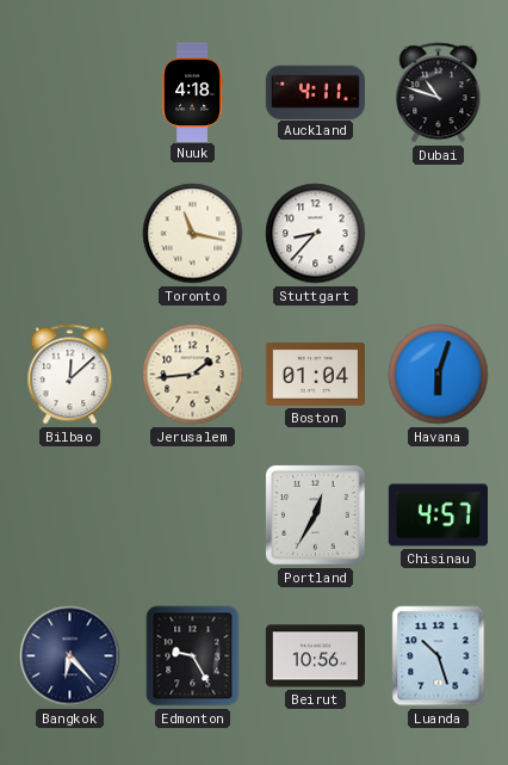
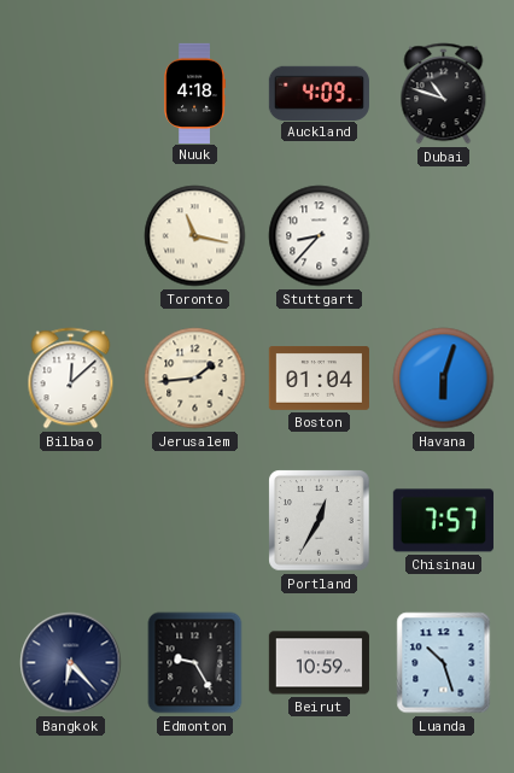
Auckland: 4:11 -> 4:09 (319, 93)
Chisinau: 4:57 -> 7:57 (443, 521)
Beirut: 10:56 -> 10:59 (319, 663)
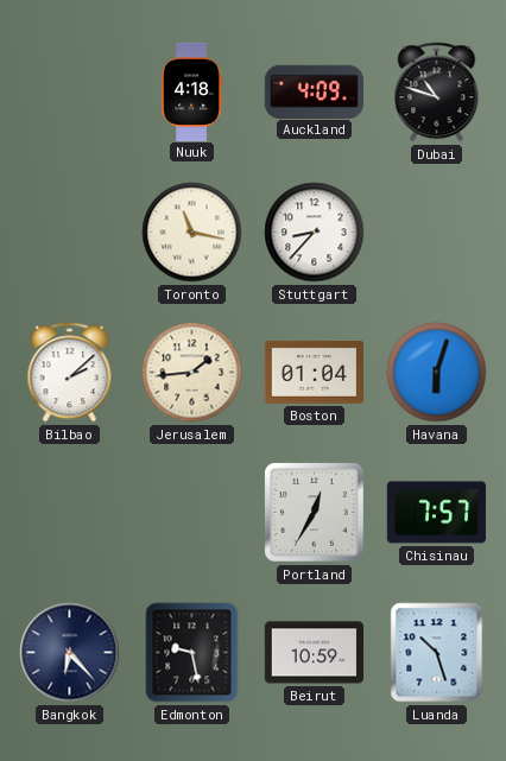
Bilbao: 12:08 -> 2:08 (70, 373)
Edmonton: 9:25 -> 9:28 (192, 653)
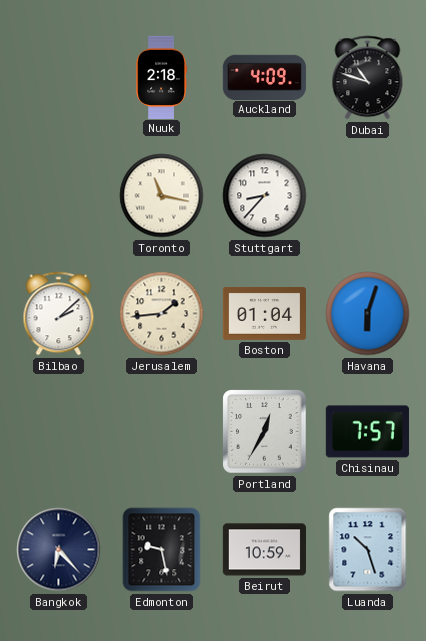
Nuuk: 4:18 -> 2:18 (161, 77)
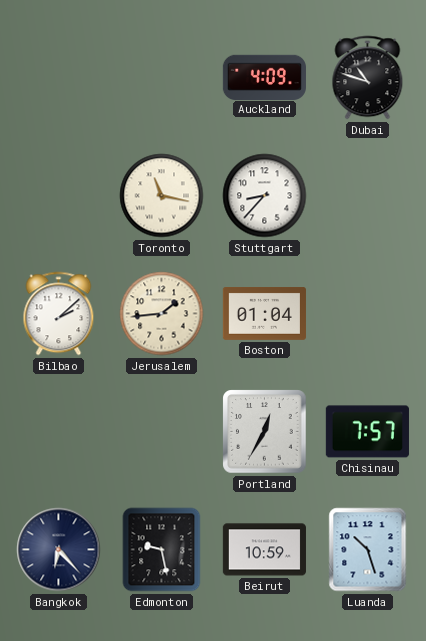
Nuuk: 2:18 -> none (161, 77)
Havana: 6:03 -> none (368, 314)
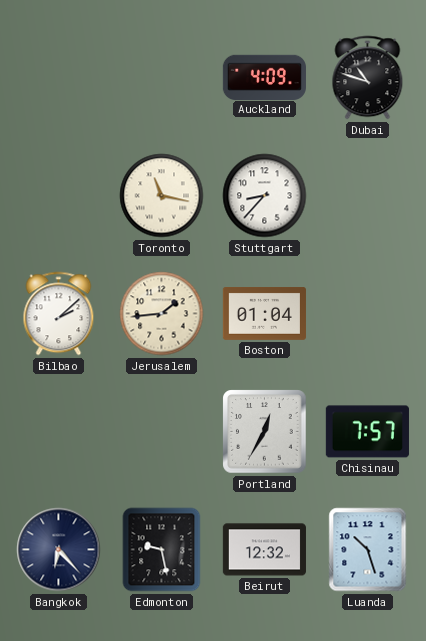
Beirut: 10:59 -> 12:32 (264, 550)
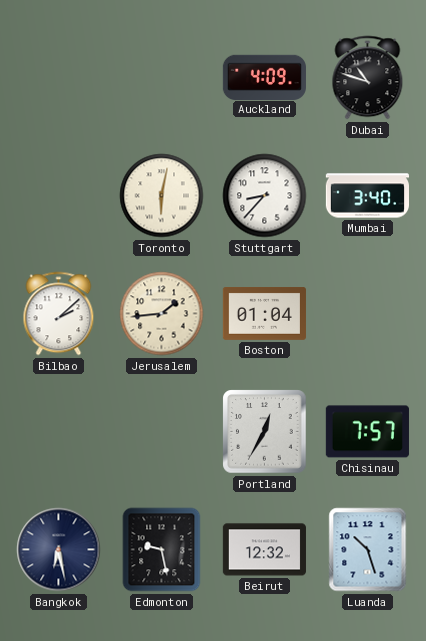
Toronto: 11:17 -> 6:02 (162, 196)
Mumbai: none -> 3:40 (367, 196)
Bangkok: 6:23 -> 6:28 (59, 550)
